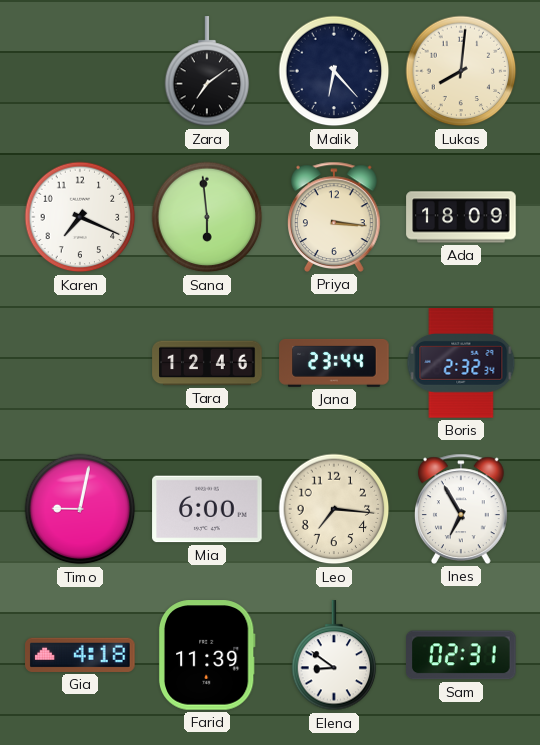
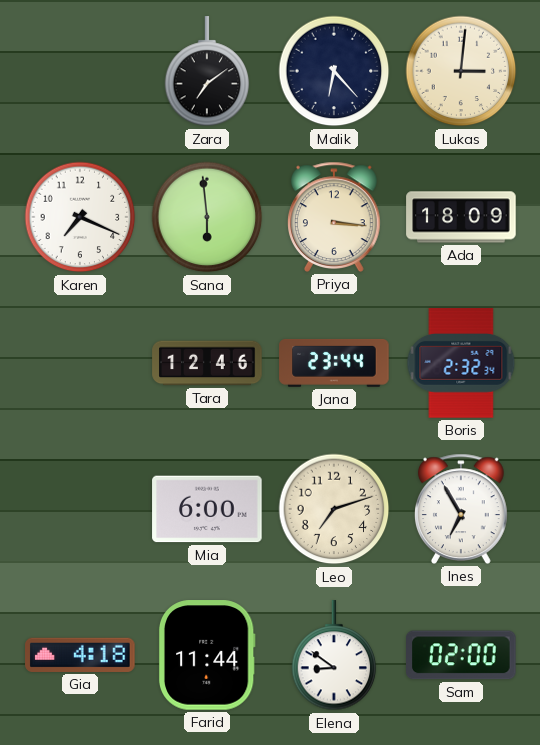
Lukas: 8:01 -> 3:01 (461, 71)
Timo: 9:02 -> none (80, 509)
Leo: 7:16 -> 7:12 (334, 509)
Farid: 11:39 -> 11:44 (207, 655)
Sam: 02:31 -> 02:00 (461, 655)
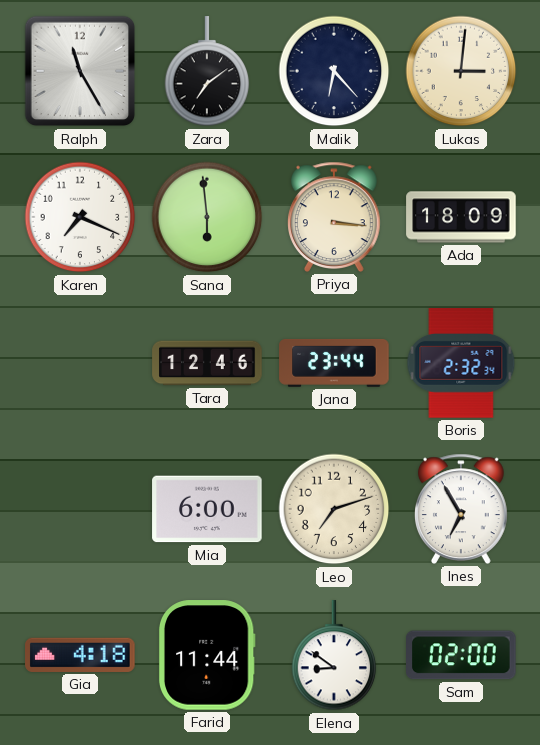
Ralph: none -> 11:25 (80, 71)
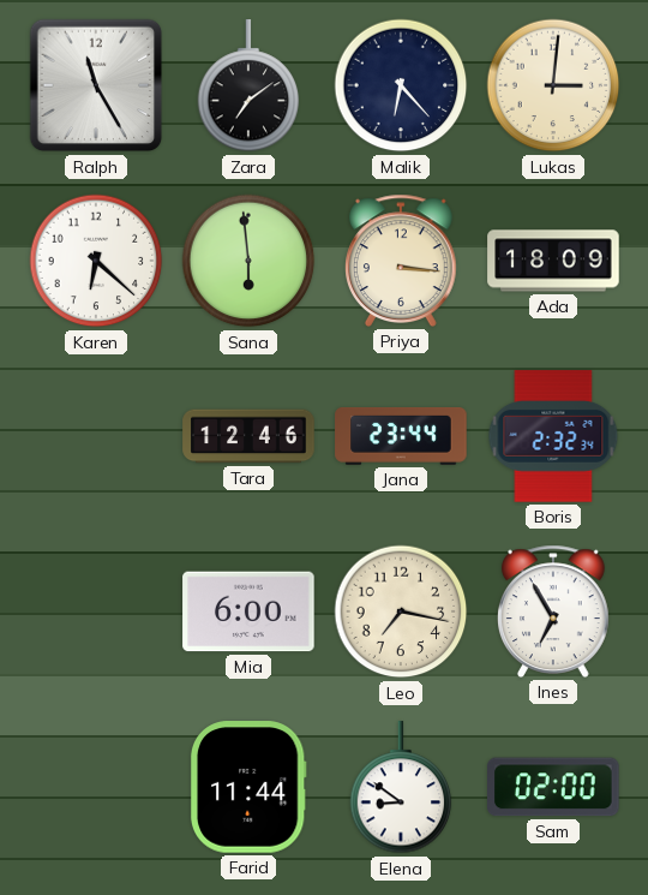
Karen: 7:19 -> 6:22 (96, 261)
Leo: 7:12 -> 7:17 (401, 611)
Gia: 4:18 -> none (80, 655)
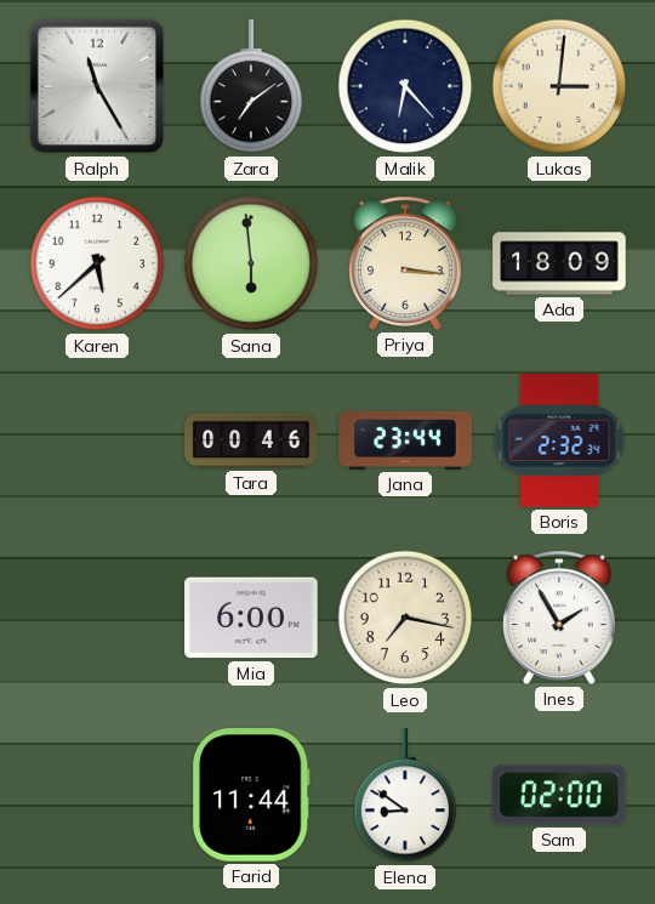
Karen: 6:22 -> 5:38 (97, 263)
Tara: 12:46 -> 00:46 (251, 440)
Ines: 6:55 -> 1:55 (560, 618)
